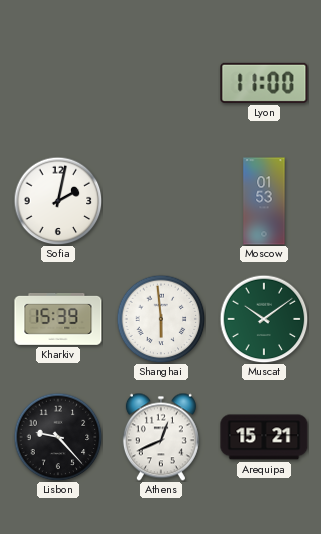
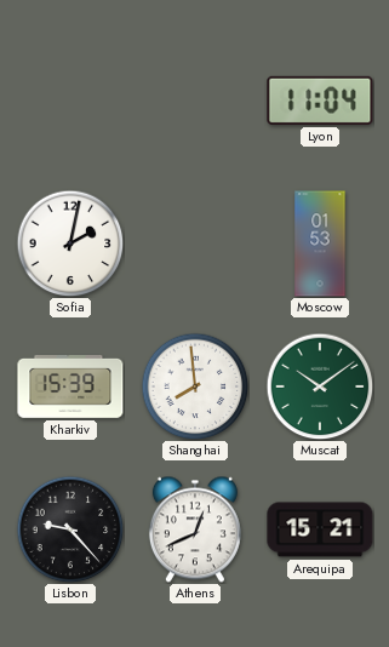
Lyon: 11:00 -> 11:04 (320, 101)
Shanghai: 5:59 -> 7:59 (195, 387)
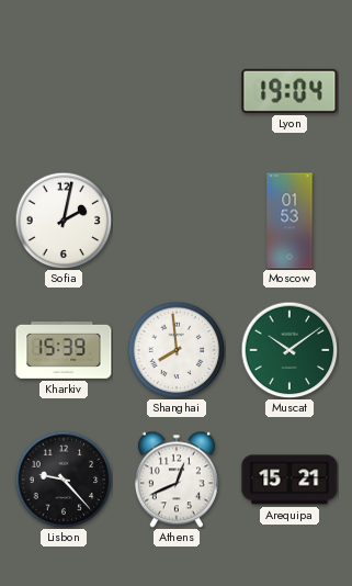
Lyon: 11:04 -> 19:04 (289, 91)
